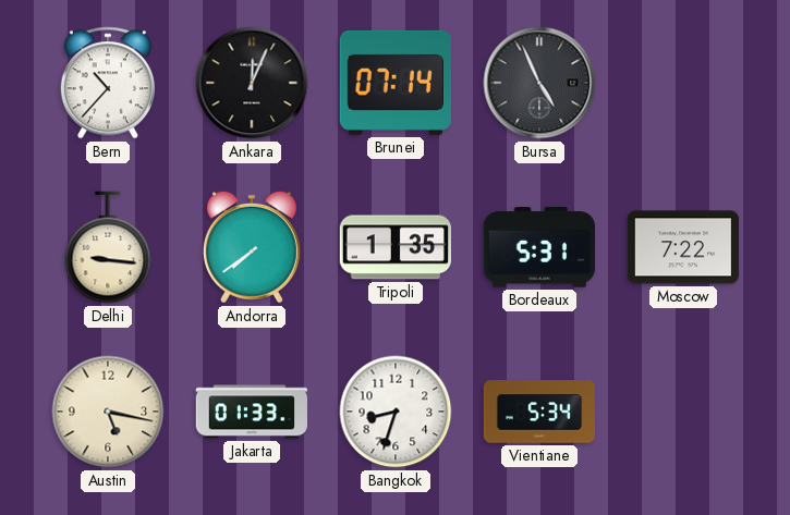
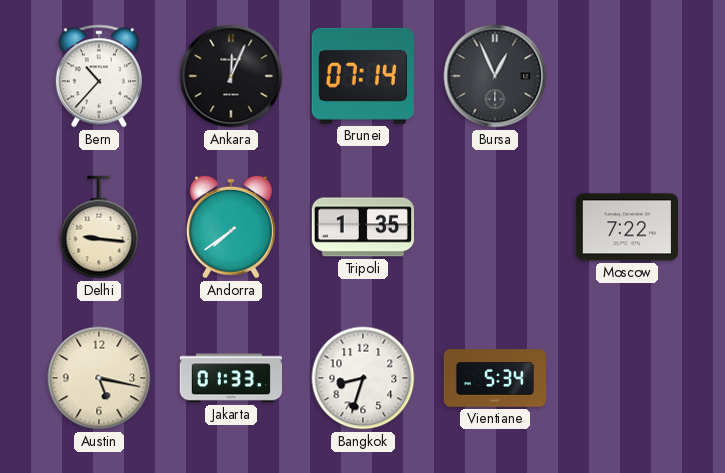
Bursa: 4:56 -> 12:56 (495, 76)
Bordeaux: 5:31 -> none (538, 247)
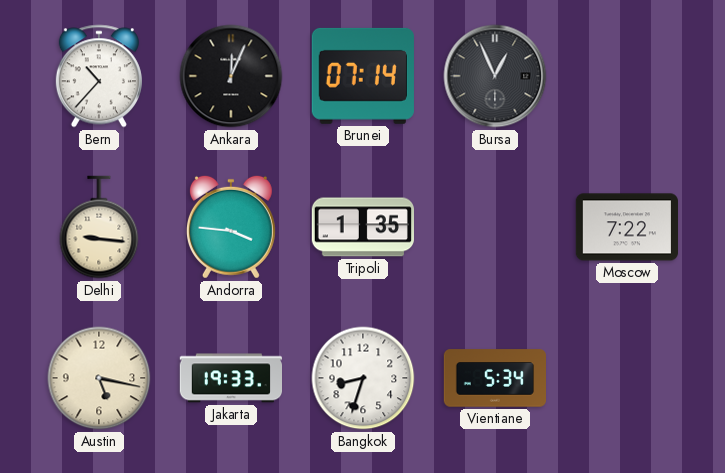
Andorra: 7:39 -> 3:46 (231, 227)
Jakarta: 01:33 -> 19:33 (230, 378)
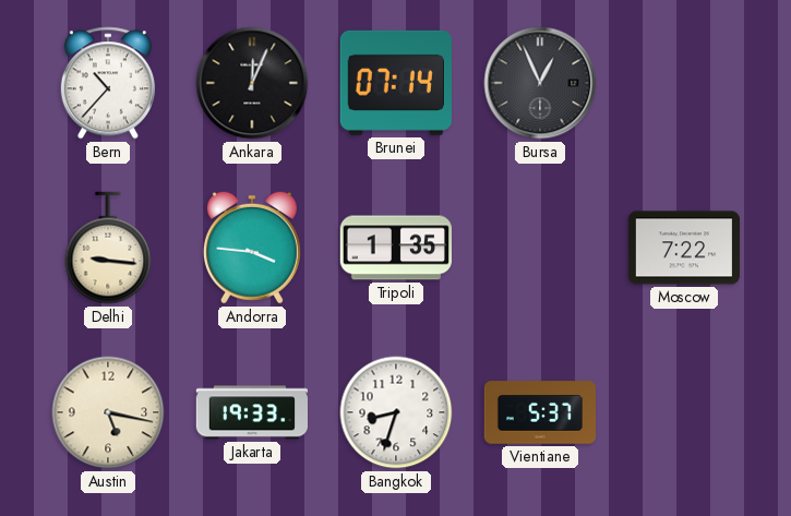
Vientiane: 5:34 -> 5:37 (539, 412)
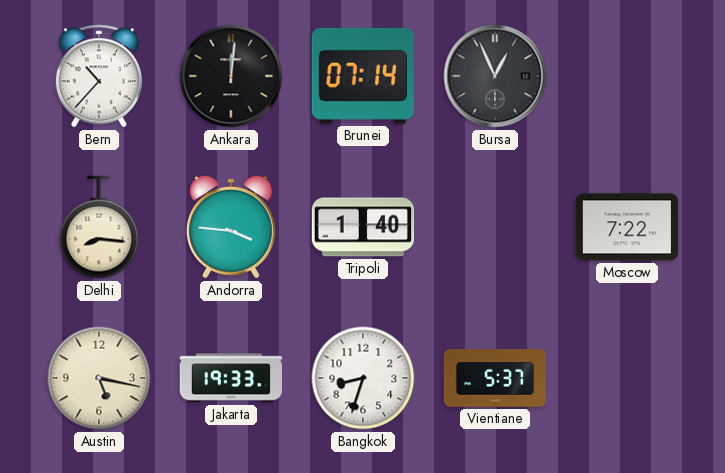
Ankara: 12:04 -> 12:01 (231, 76)
Delhi: 9:16 -> 8:16 (99, 227)
Tripoli: 1:35 -> 1:40 (362, 227)
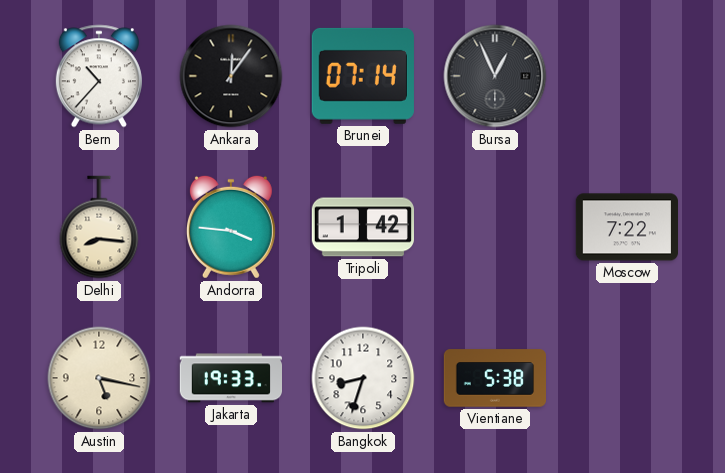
Ankara: 12:01 -> 12:06 (231, 76)
Tripoli: 1:40 -> 1:42 (362, 227)
Vientiane: 5:37 -> 5:38 (494, 378)
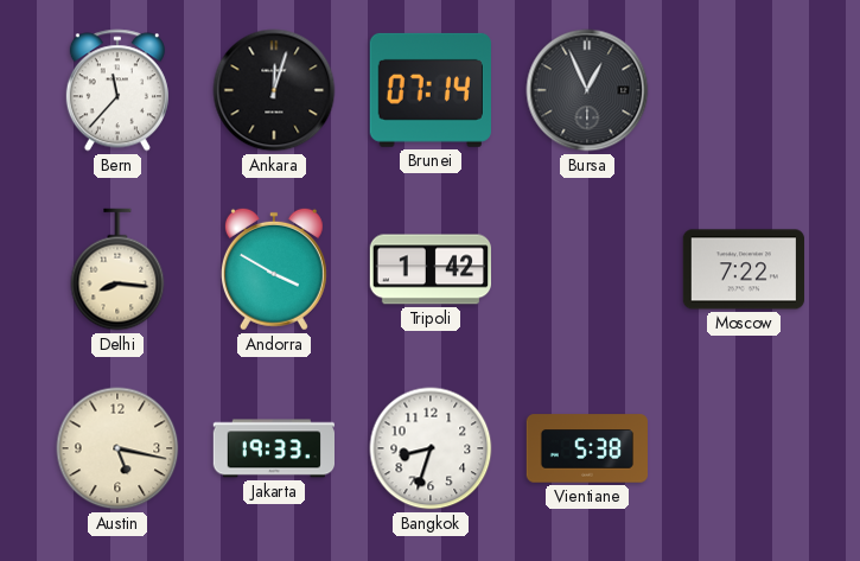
Bern: 10:37 -> 11:37 (117, 90)
Ankara: 12:06 -> 12:03 (274, 90)
Andorra: 3:46 -> 3:50 (274, 269)
